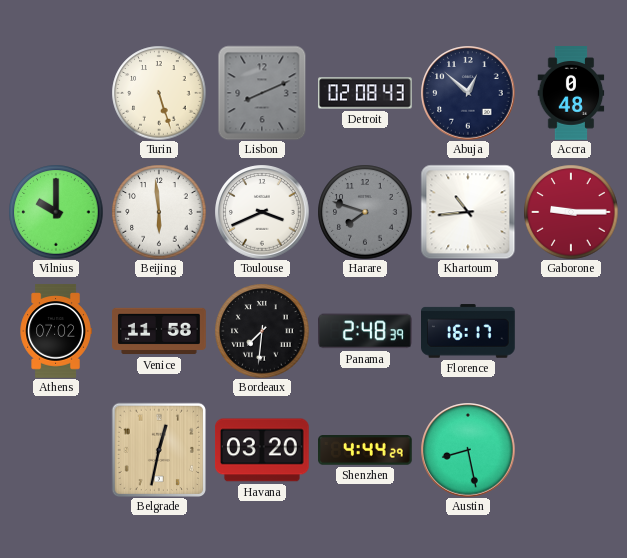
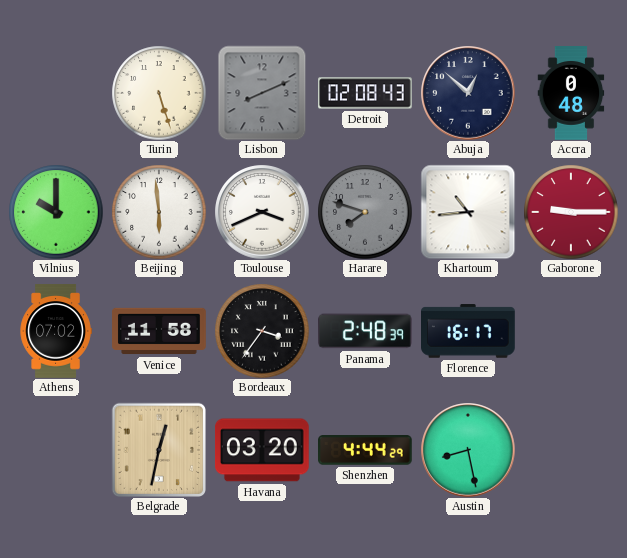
Bordeaux: 7:31 -> 3:36 (262, 331)
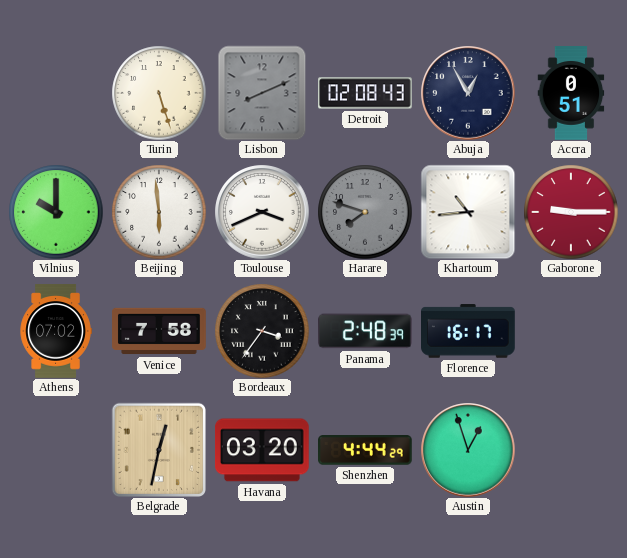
Abuja: 12:52 -> 12:55 (468, 93)
Accra: 0:48 -> 0:51 (571, 93)
Venice: 11:58 -> 7:58 (159, 331)
Austin: 8:28 -> 12:57 (468, 450)
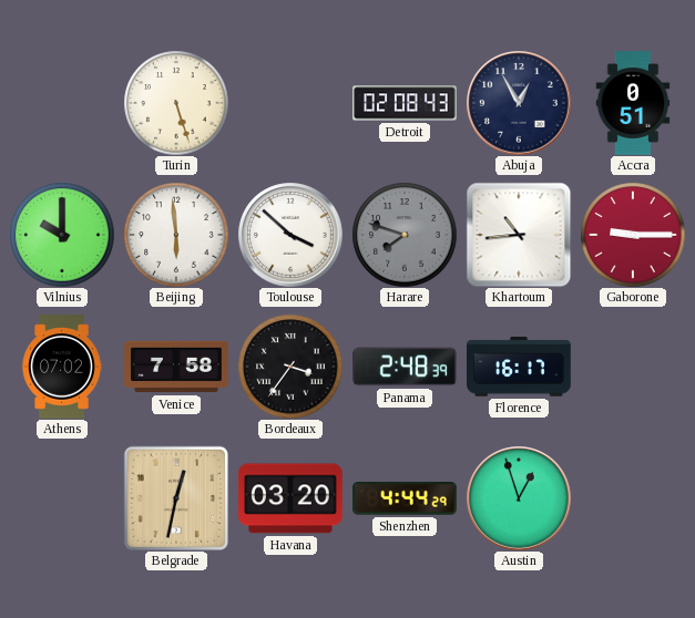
Lisbon: 8:11 -> none (262, 93)
Toulouse: 3:41 -> 3:52 (290, 235)
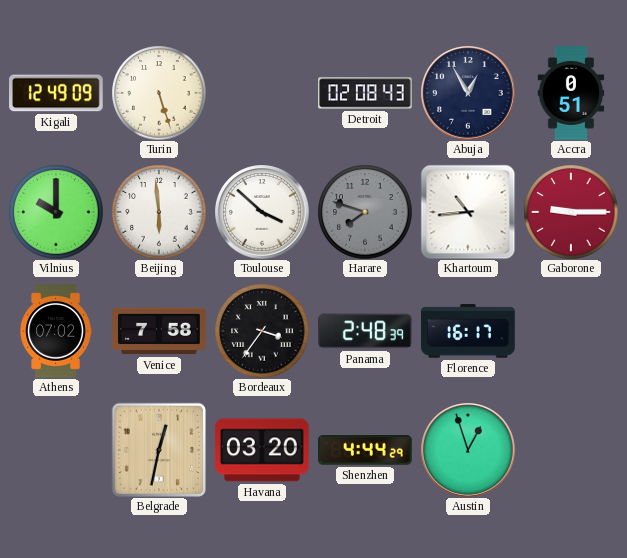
Kigali: none -> 12:49 (57, 93)
